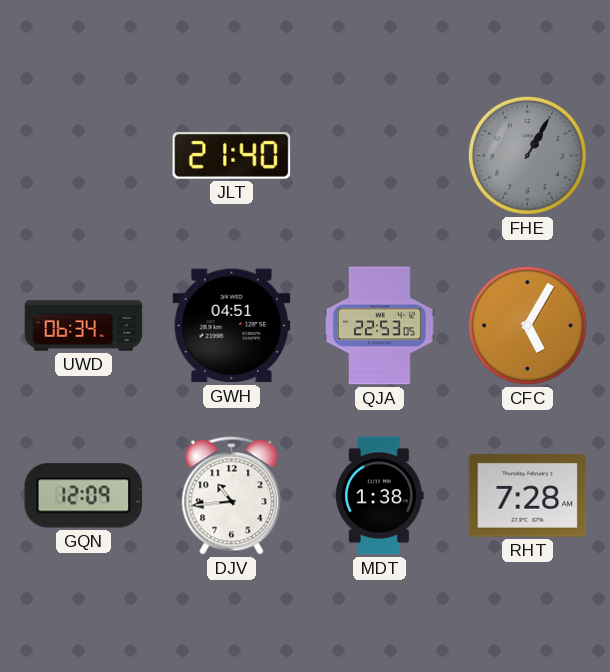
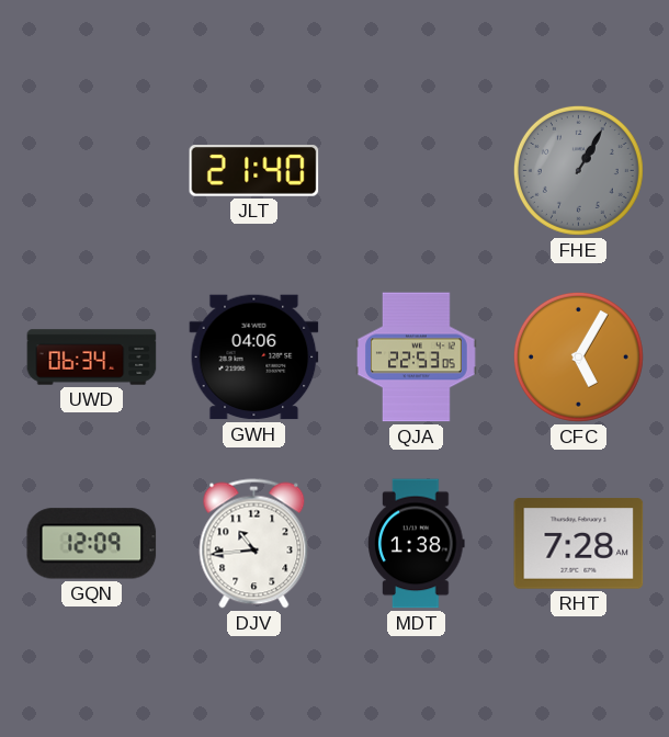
GWH: 04:51 -> 04:06 (254, 358)
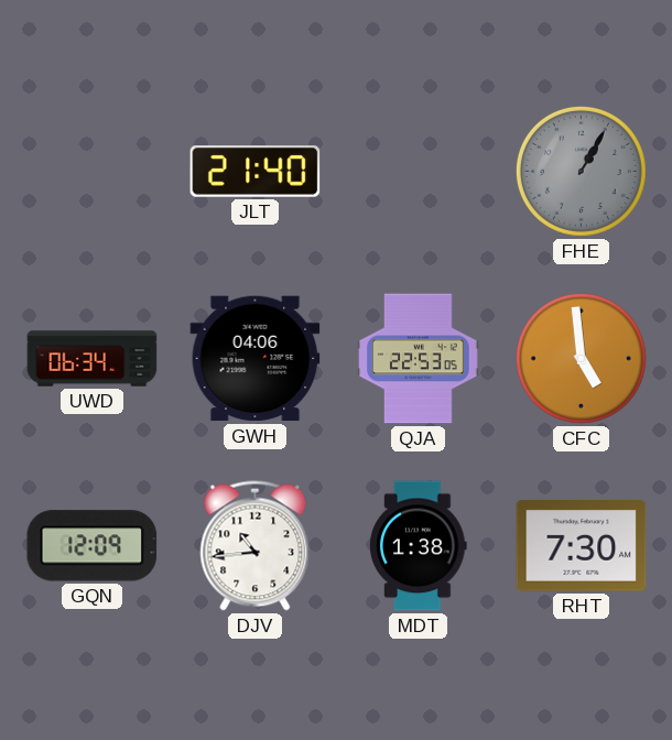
CFC: 5:05 -> 4:59 (581, 358)
RHT: 7:28 -> 7:30 (582, 546)
